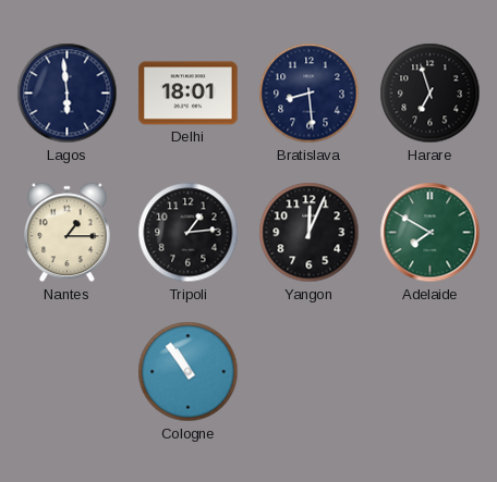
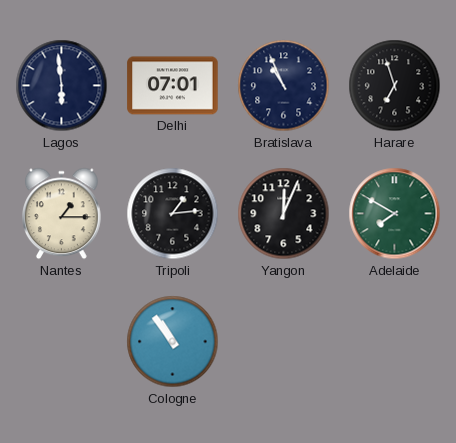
Delhi: 18:01 -> 07:01 (173, 86)
Bratislava: 8:29 -> 10:56 (284, 86)
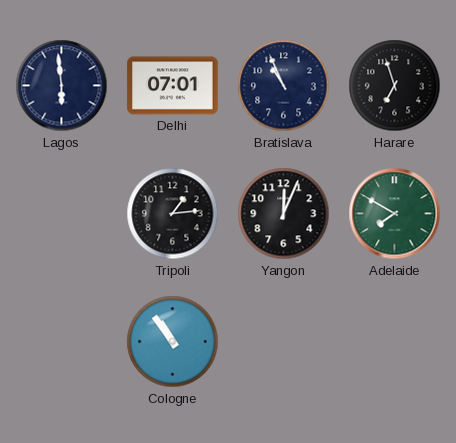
Nantes: 1:15 -> none (62, 214)
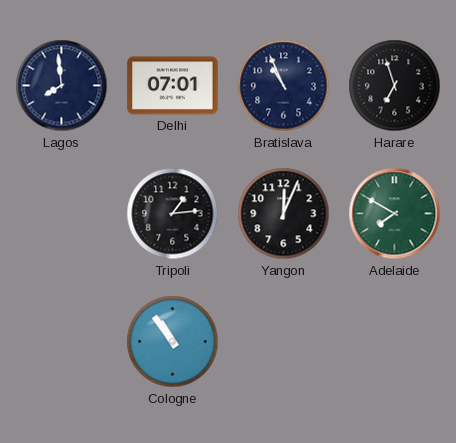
Lagos: 5:59 -> 7:59 (62, 86)
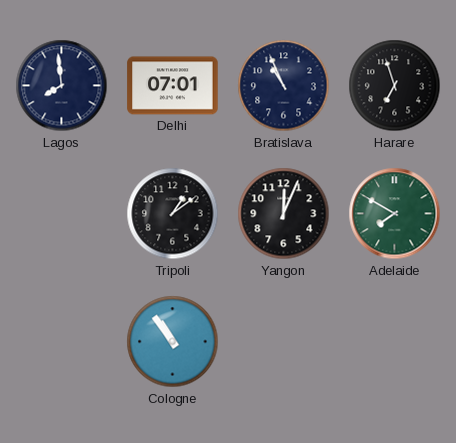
Tripoli: 1:14 -> 1:09 (173, 214)
